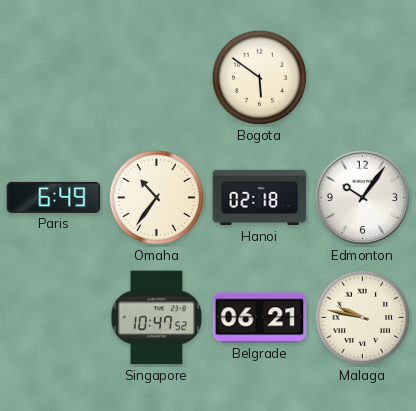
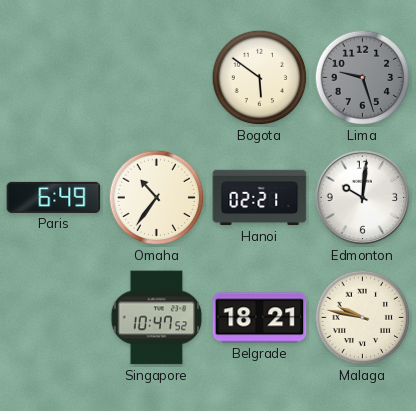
Lima: none -> 9:27 (363, 78)
Hanoi: 02:18 -> 02:21 (260, 198)
Edmonton: 10:06 -> 10:01 (363, 198)
Belgrade: 06:21 -> 18:21 (260, 318)
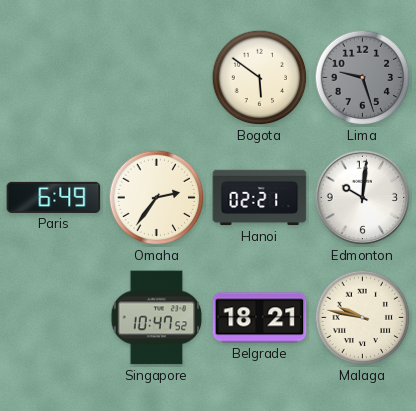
Omaha: 10:36 -> 2:36 (157, 198)
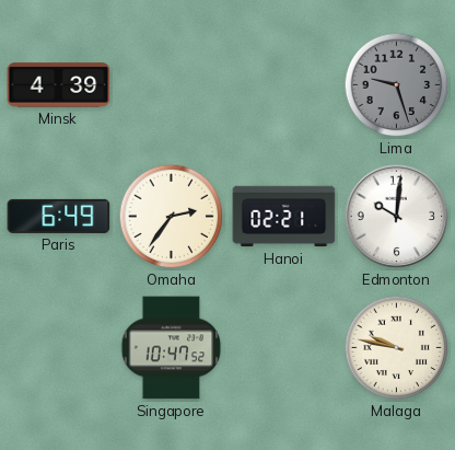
Minsk: none -> 4:39 (59, 85)
Bogota: 5:51 -> none (260, 78)
Belgrade: 18:21 -> none (260, 318)
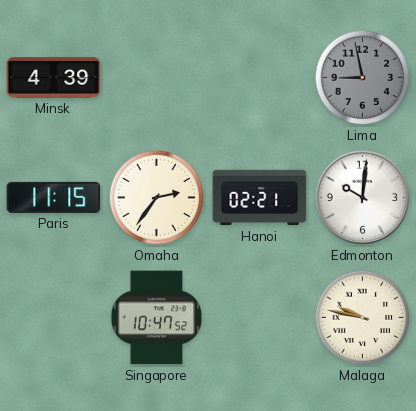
Lima: 9:27 -> 8:58 (363, 78)
Paris: 6:49 -> 11:15 (54, 197)
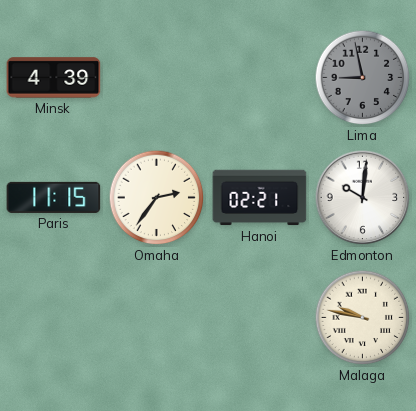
Singapore: 10:47 -> none (157, 318)
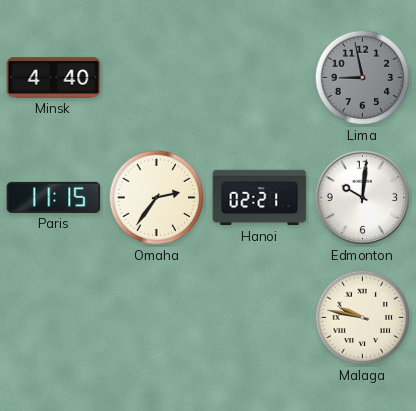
Minsk: 4:39 -> 4:40 (54, 78)
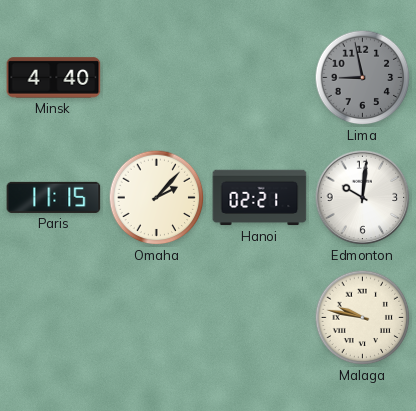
Omaha: 2:36 -> 2:07 (157, 198)
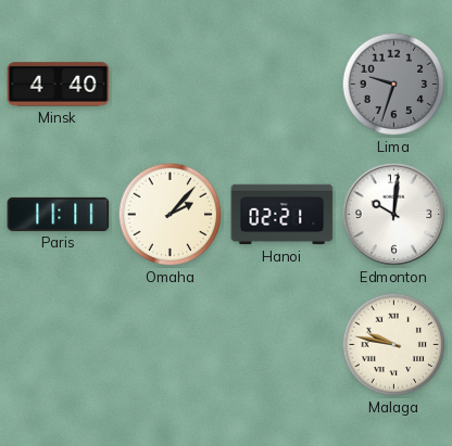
Lima: 8:58 -> 9:33 (394, 85)
Paris: 11:15 -> 11:11 (59, 214)
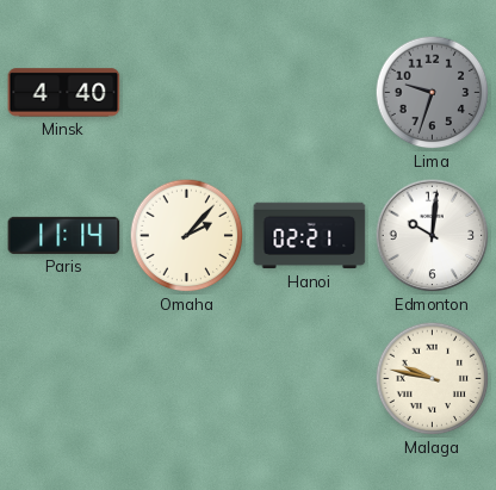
Paris: 11:11 -> 11:14 (64, 235)
